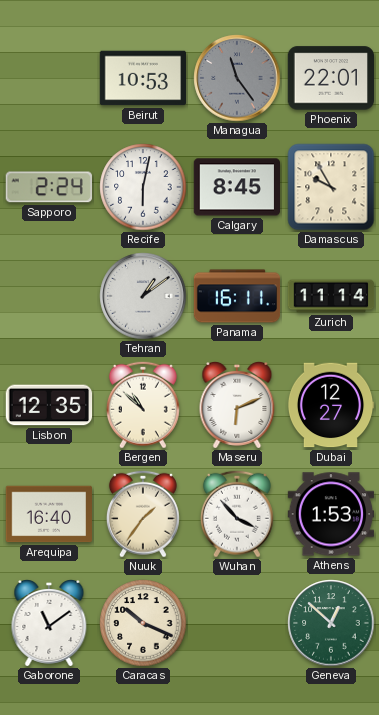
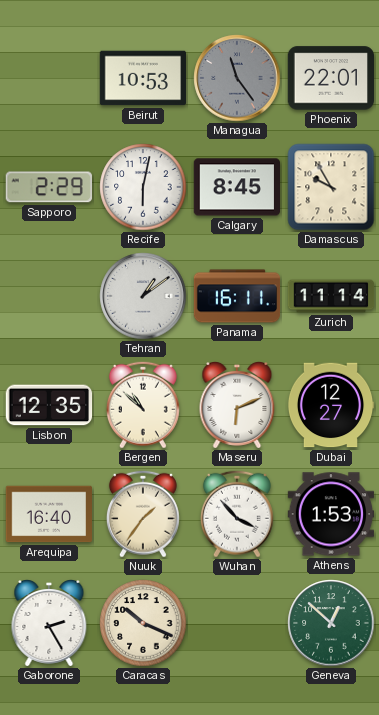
Sapporo: 2:24 -> 2:29 (49, 187)
Gaborone: 11:09 -> 2:25 (49, 624)
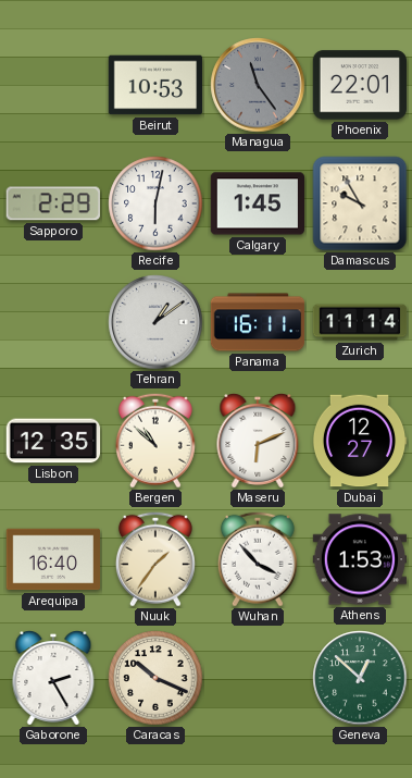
Calgary: 8:45 -> 1:45 (258, 203)
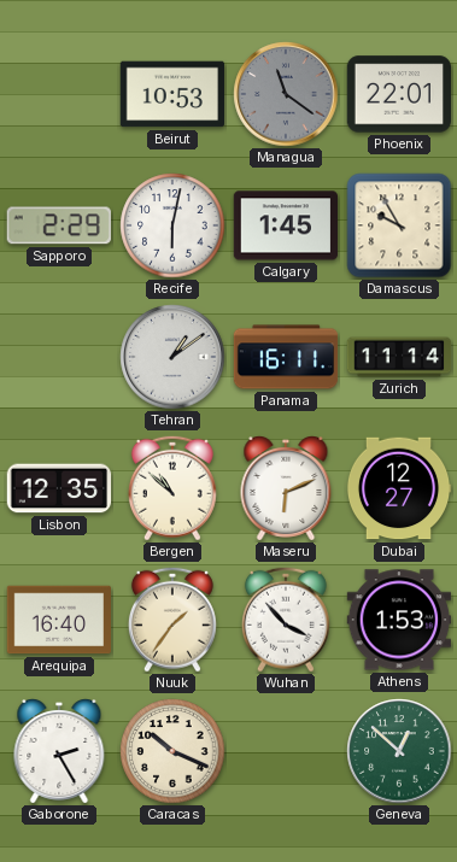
Managua: 11:24 -> 11:21 (286, 94)
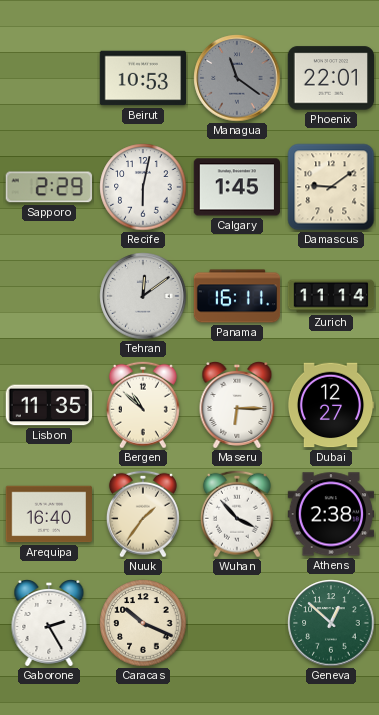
Damascus: 9:55 -> 9:09 (331, 187)
Tehran: 1:09 -> 12:09 (143, 296)
Lisbon: 12:35 -> 11:35 (49, 405)
Maseru: 6:11 -> 6:15 (237, 406)
Athens: 1:53 -> 2:38 (331, 514)
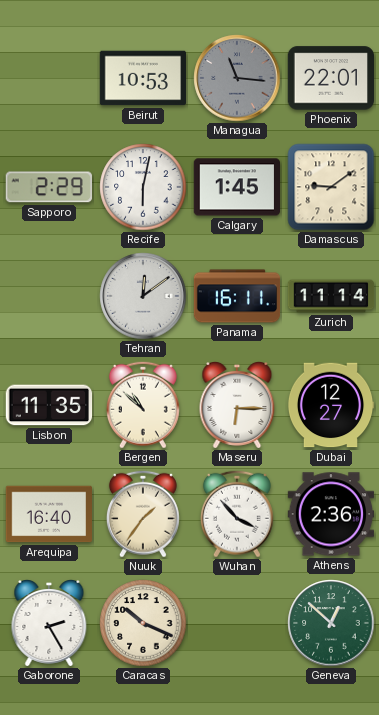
Managua: 11:21 -> 11:16 (237, 78)
Athens: 2:38 -> 2:36 (331, 514)
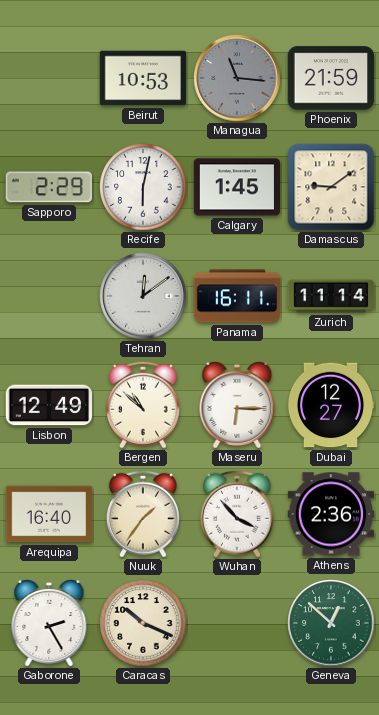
Phoenix: 22:01 -> 21:59 (331, 78)
Lisbon: 11:35 -> 12:49 (49, 405)
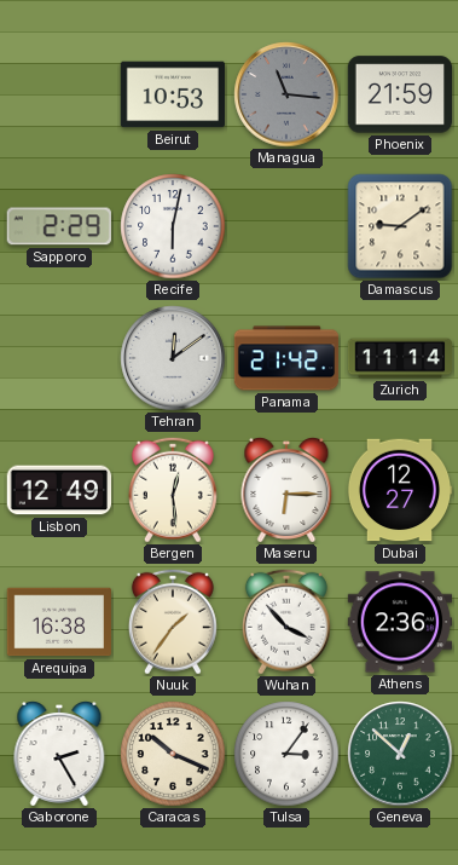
Calgary: 1:45 -> none (237, 187)
Panama: 16:11 -> 21:42 (286, 358)
Bergen: 10:52 -> 12:29 (173, 490)
Arequipa: 16:40 -> 16:38 (59, 622)
Tulsa: none -> 3:06 (286, 754)
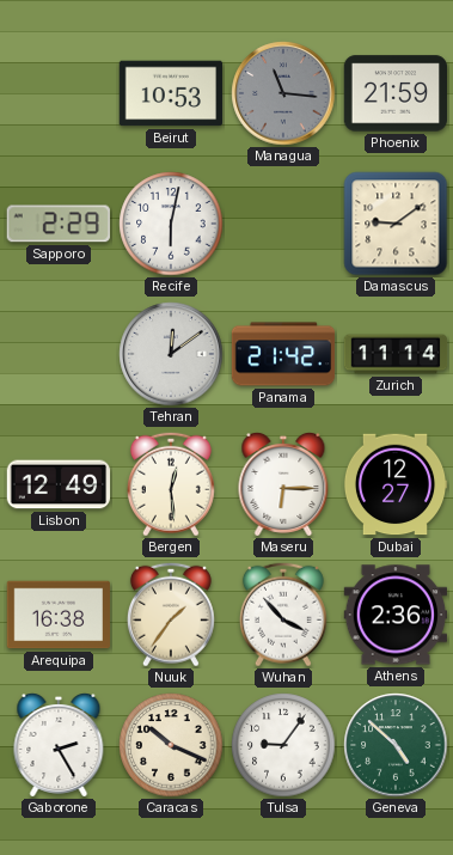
Tulsa: 3:06 -> 9:06 (283, 745)
Geneva: 12:52 -> 4:52 (396, 745)
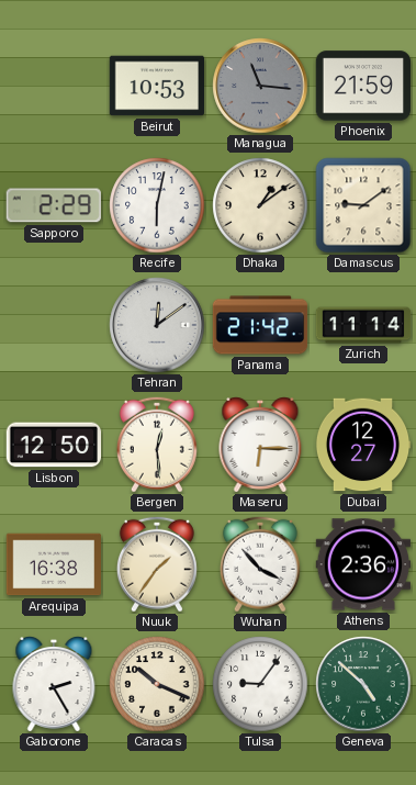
Dhaka: none -> 1:09 (260, 205)
Lisbon: 12:49 -> 12:50 (54, 445)
